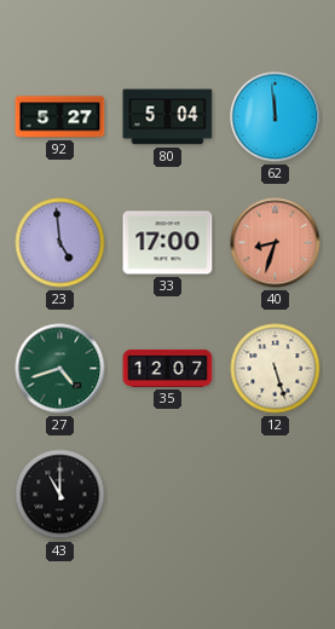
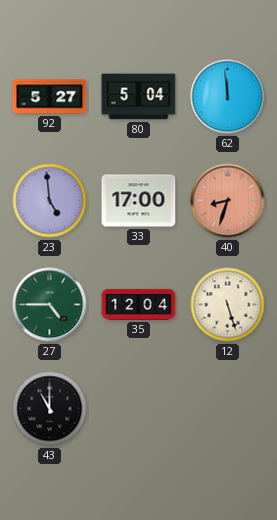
27: 4:42 -> 4:45 (50, 305)
35: 12:07 -> 12:04 (139, 304)
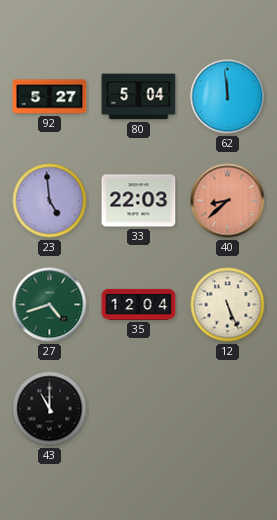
33: 17:00 -> 22:03 (139, 201)
40: 8:33 -> 8:38 (228, 201)
27: 4:45 -> 4:42 (50, 305)
12: 5:27 -> 5:26 (228, 305)
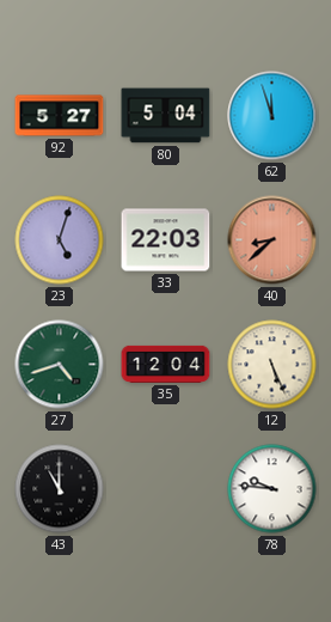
62: 11:59 -> 11:57 (272, 116)
23: 4:59 -> 5:03 (60, 240)
78: none -> 9:46 (272, 489)
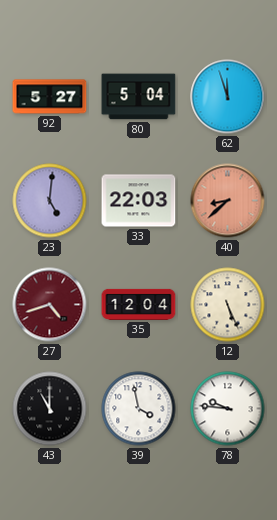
23: 5:03 -> 5:01 (50, 201)
27 dial: green -> burgundy (50, 305)
39: none -> 3:58 (139, 409)
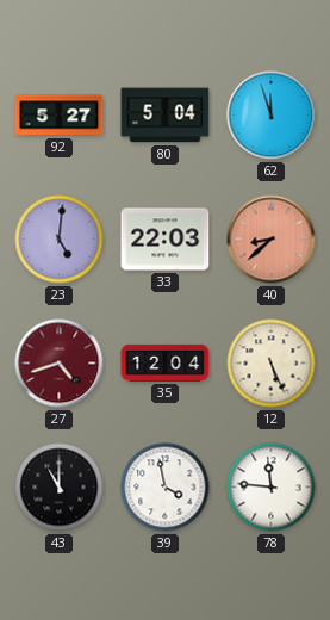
78: 9:46 -> 11:46 (272, 488)
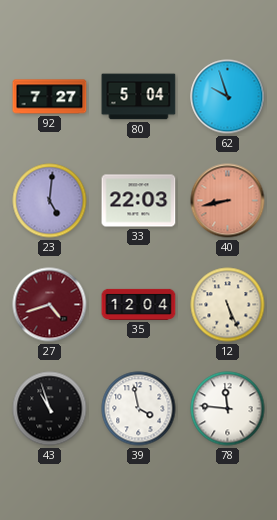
92: 5:27 -> 7:27 (50, 97)
62: 11:57 -> 9:57 (228, 97)
40: 8:38 -> 8:43 (228, 201)
43: 11:00 -> 10:57 (50, 409)
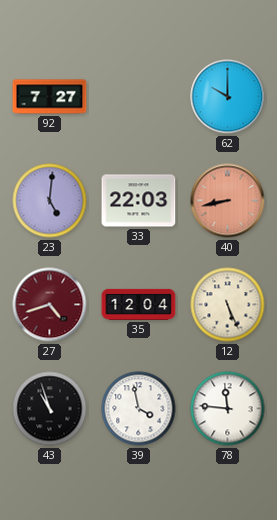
80: 5:04 -> none (139, 97)
62: 9:57 -> 10:00 (228, 97)
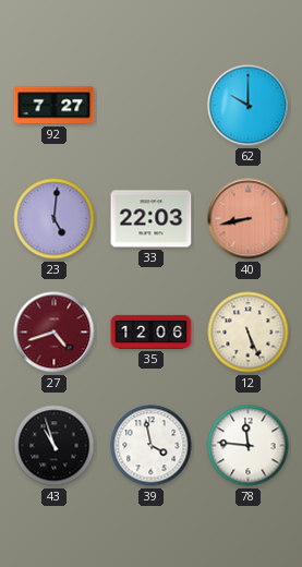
35: 12:04 -> 12:06 (152, 331)
